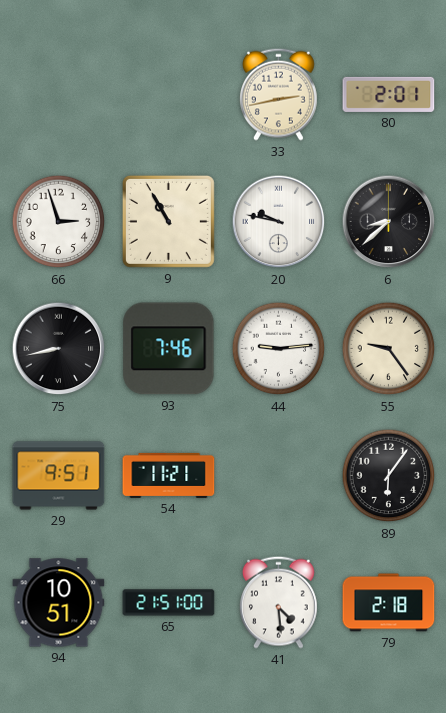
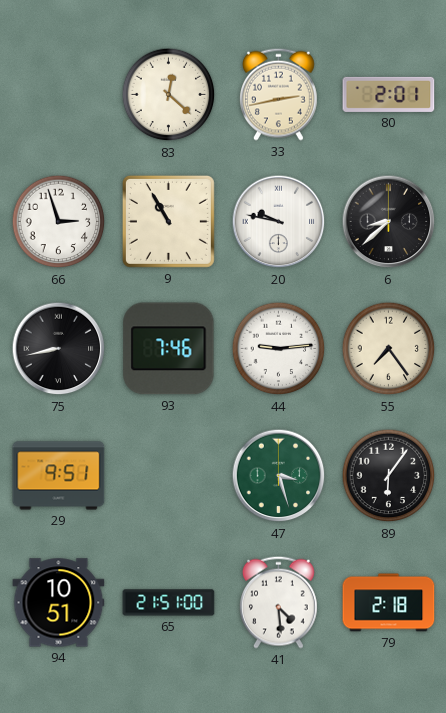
83: none -> 12:22 (169, 95)
55: 9:24 -> 7:24 (389, 349)
54: 11:21 -> none (169, 475)
47: none -> 3:27 (279, 476)
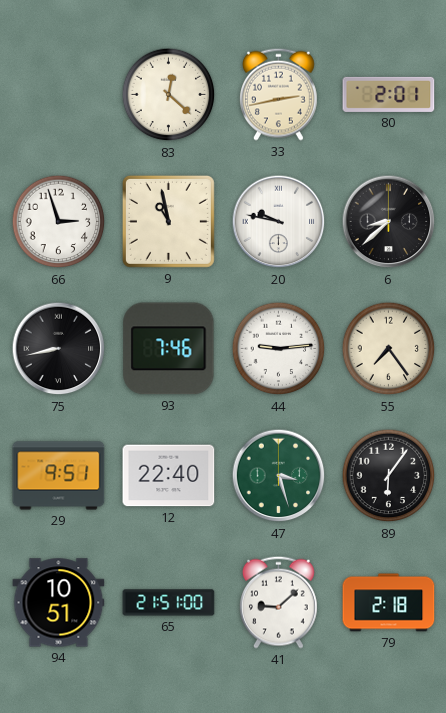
9: 10:55 -> 10:58 (168, 221)
12: none -> 22:40 (169, 476)
41: 4:29 -> 9:08 (278, 602)
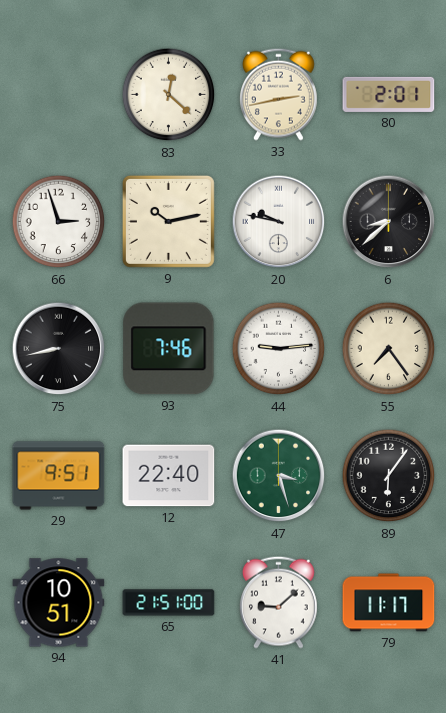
9: 10:58 -> 10:13 (168, 221)
79: 2:18 -> 11:17 (389, 603)
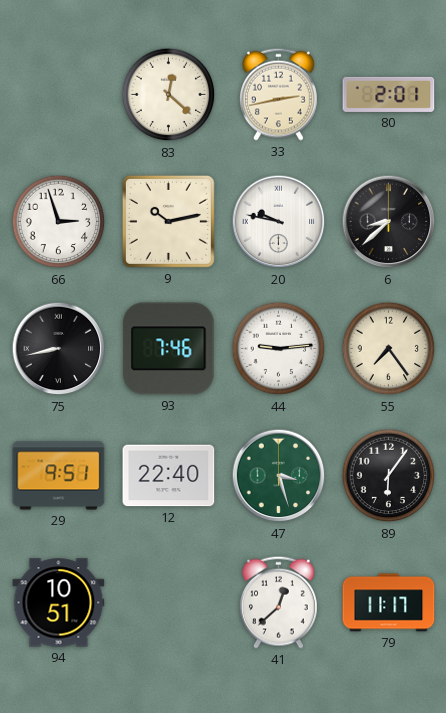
65: 21:51 -> none (169, 603)
41: 9:08 -> 12:38 (278, 602)
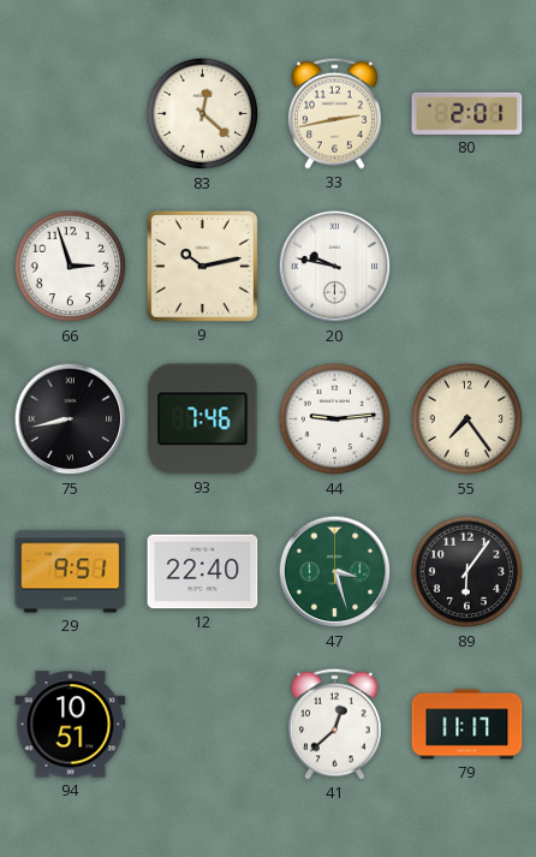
6: 8:38 -> none (389, 222)
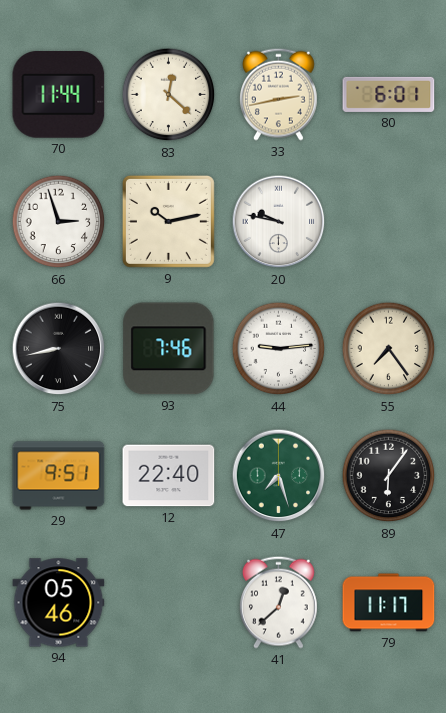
70: none -> 11:44 (59, 95)
80: 2:01 -> 6:01 (389, 94)
47: 3:27 -> 7:27 (279, 476)
94: 10:51 -> 05:46 (59, 603)
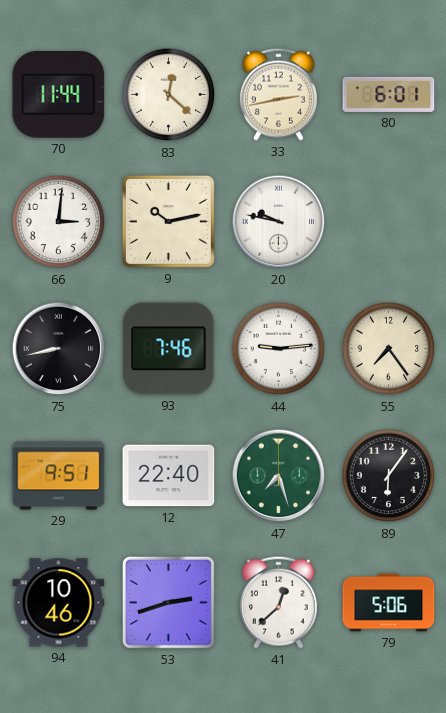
66: 2:57 -> 3:01 (59, 222)
94: 05:46 -> 10:46 (59, 603)
53: none -> 2:42 (168, 602)
79: 11:17 -> 5:06 (389, 603)
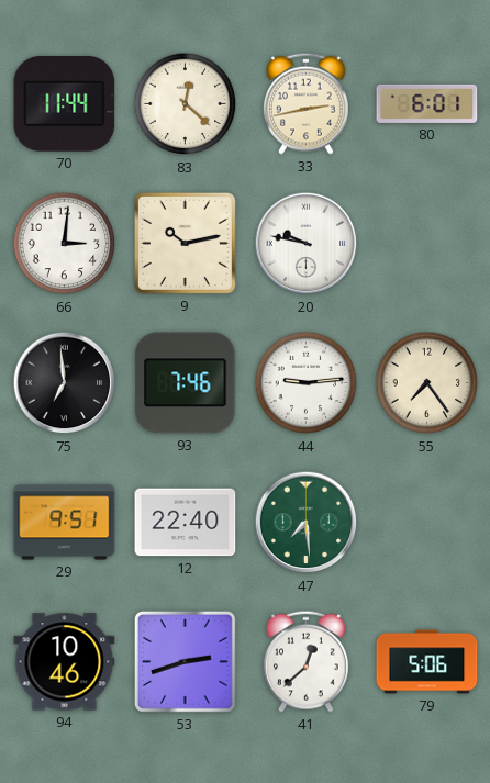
75: 8:43 -> 6:59 (65, 383)
47: 7:27 -> 7:29 (307, 523)
89: 6:06 -> none (389, 476)
